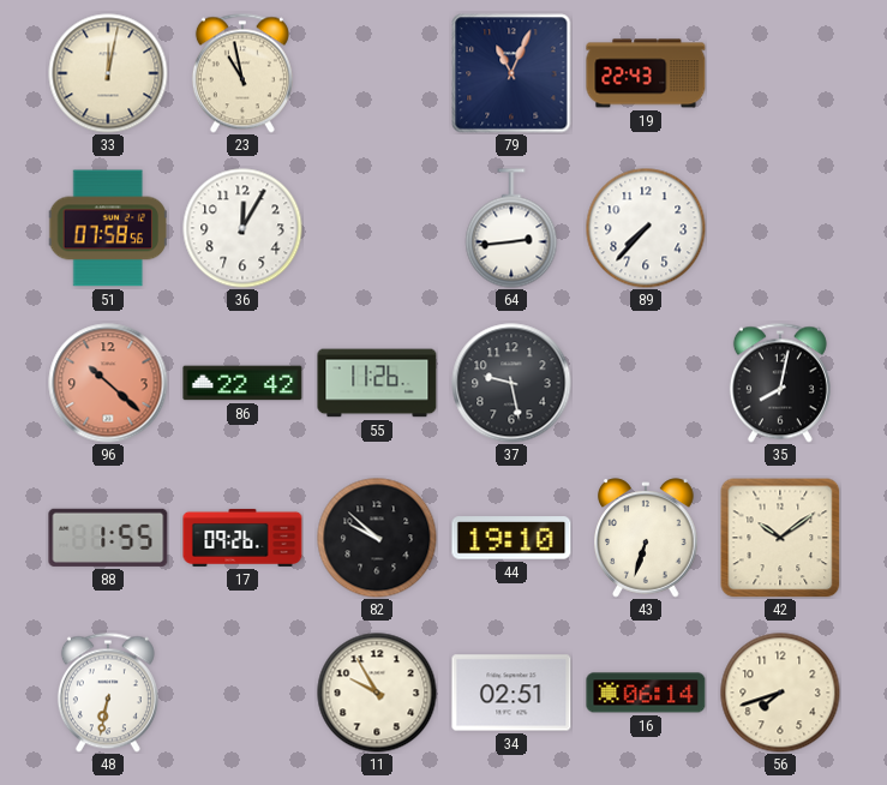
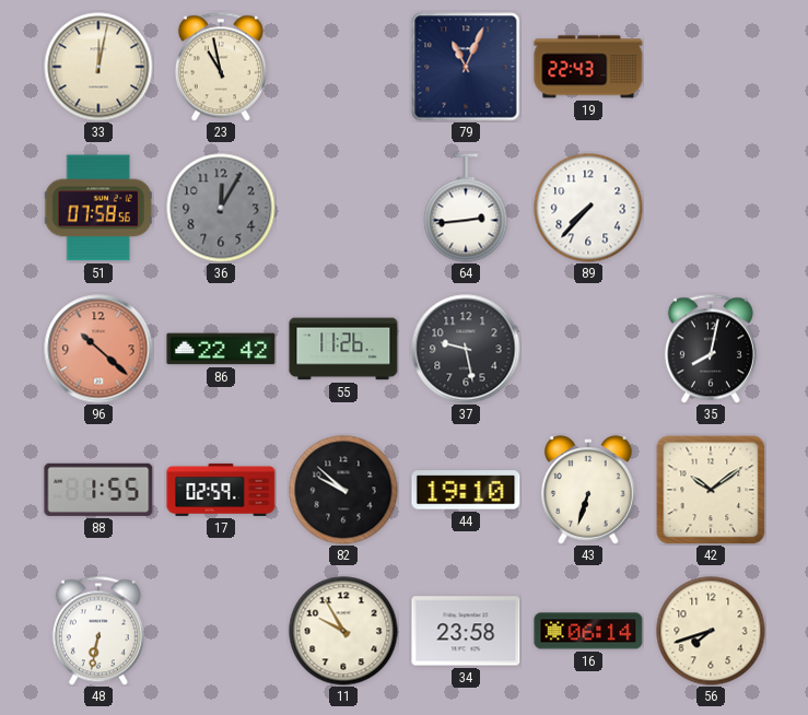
36 dial: white -> grey (221, 208)
17: 09:26 -> 02:59 (221, 490)
34: 02:51 -> 23:58 (466, 631)
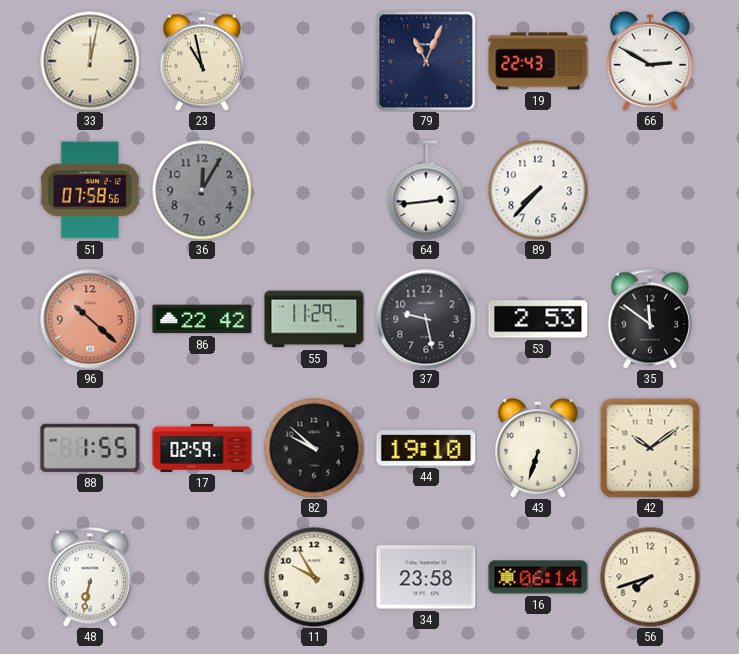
66: none -> 2:50 (650, 61)
55: 11:26 -> 11:29 (314, 319)
53: none -> 2:53 (538, 319)
35: 8:02 -> 11:51 (650, 319)
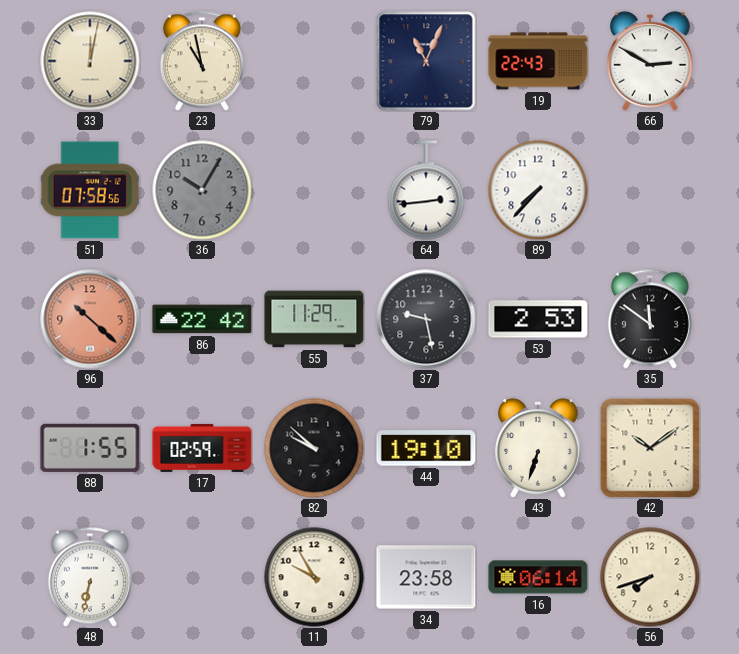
36: 12:05 -> 10:05 (202, 190)
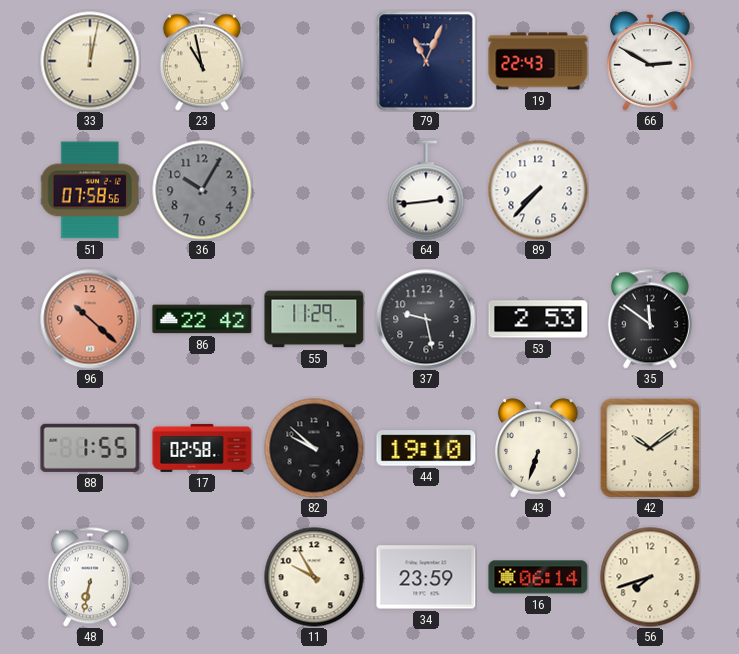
17: 02:59 -> 02:58 (202, 448)
34: 23:58 -> 23:59 (426, 577)
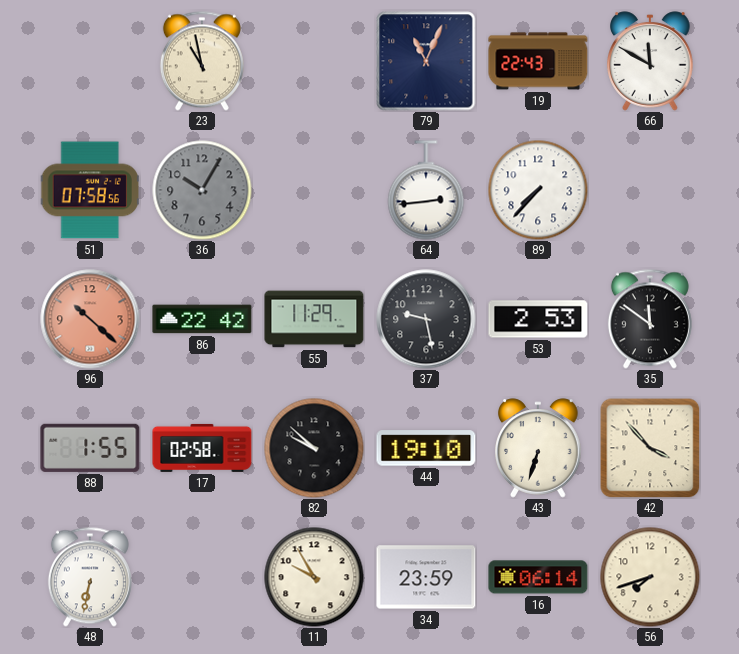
33: 12:02 -> none (90, 61)
66: 2:50 -> 11:50 (650, 61)
42: 10:09 -> 3:53 (650, 448)
